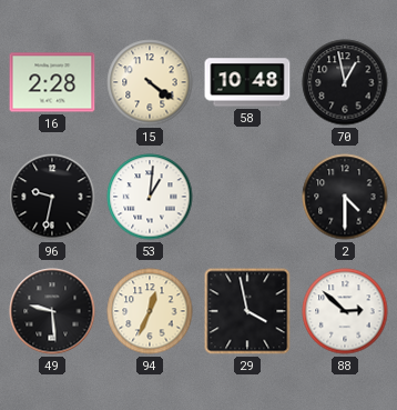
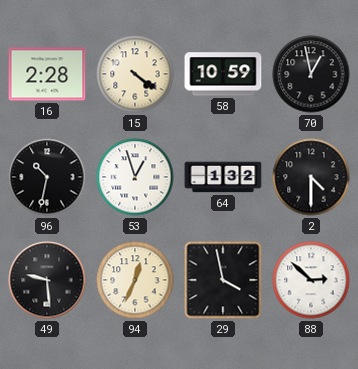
58: 10:48 -> 10:59 (223, 74)
96: 9:32 -> 10:32 (47, 177)
53: 1:01 -> 12:57 (135, 177)
64: none -> 1:32 (223, 177)
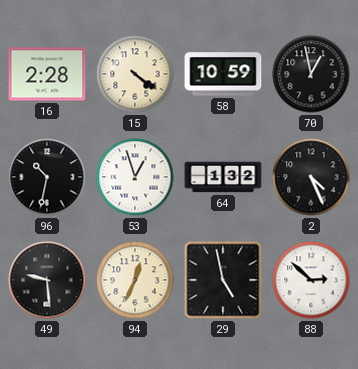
2: 4:30 -> 4:26 (311, 177)
29: 3:58 -> 4:58 (223, 280)
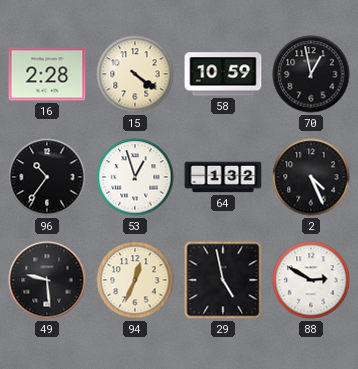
96: 10:32 -> 10:36 (47, 177)
88: 2:52 -> 2:50 (311, 280)
